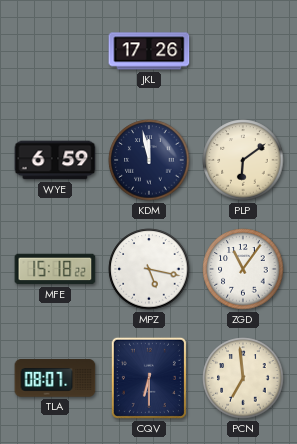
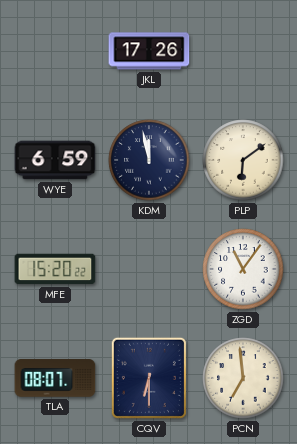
MFE: 15:18 -> 15:20 (55, 269)
MPZ: 5:17 -> none (149, 269)
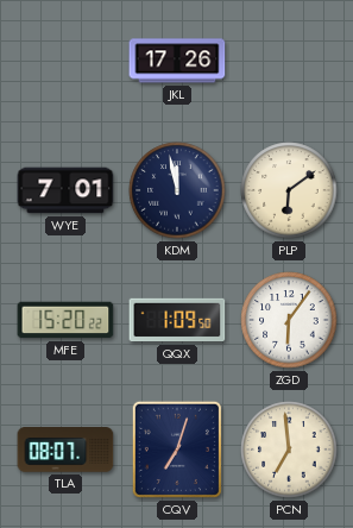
WYE: 6:59 -> 7:01 (65, 190)
QQX: none -> 1:09 (177, 320)
ZGD: 11:06 -> 6:06 (289, 320)
CQV: 6:30 -> 7:03 (177, 450)
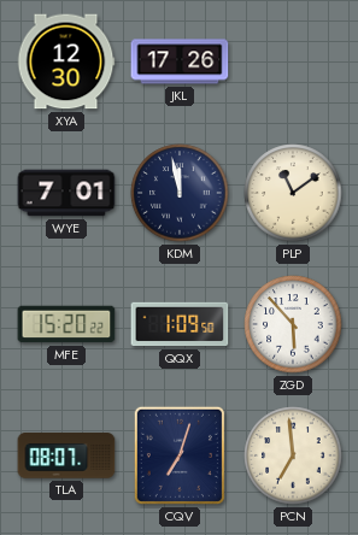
XYA: none -> 12:30 (66, 61)
PLP: 6:09 -> 11:09 (293, 193)
ZGD: 6:06 -> 5:53 (293, 324)
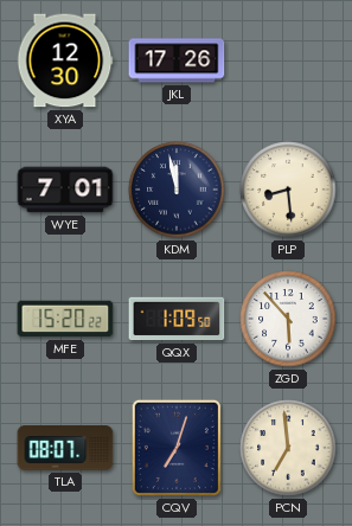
PLP: 11:09 -> 8:29 (288, 190)
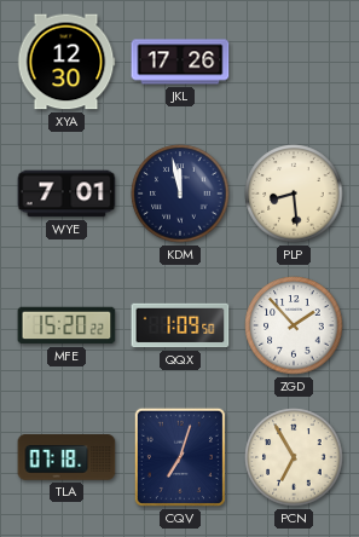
ZGD: 5:53 -> 1:53 (294, 325)
TLA: 08:07 -> 07:18 (66, 457)
PCN: 6:59 -> 6:55 (294, 457)
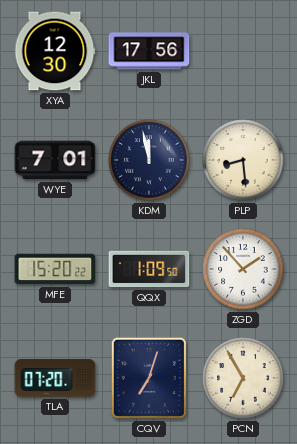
JKL: 17:26 -> 17:56 (149, 51)
TLA: 07:18 -> 07:20 (55, 378)
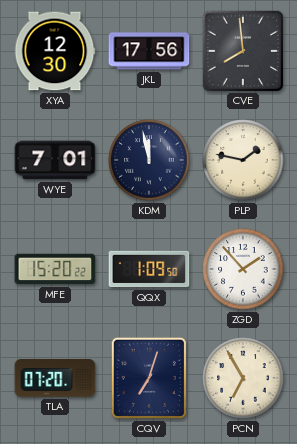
CVE: none -> 7:59 (242, 50)
PLP: 8:29 -> 1:47 (243, 160)
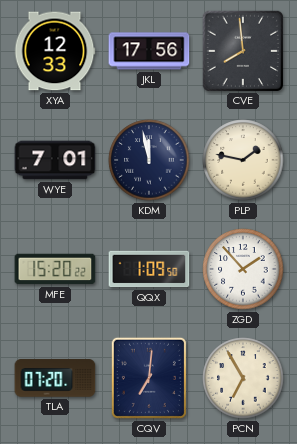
XYA: 12:30 -> 12:33 (55, 51)
CQV: 7:03 -> 7:01 (149, 378)
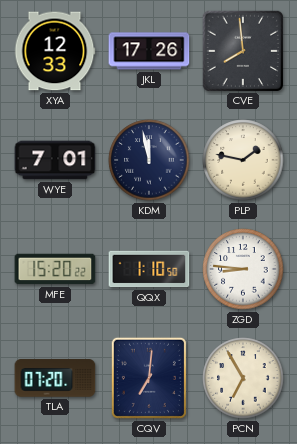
JKL: 17:56 -> 17:26 (149, 51)
QQX: 1:09 -> 1:10 (149, 269)
ZGD: 1:53 -> 8:46 (243, 269)
